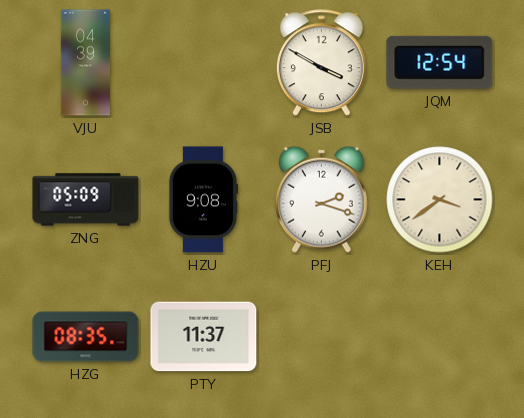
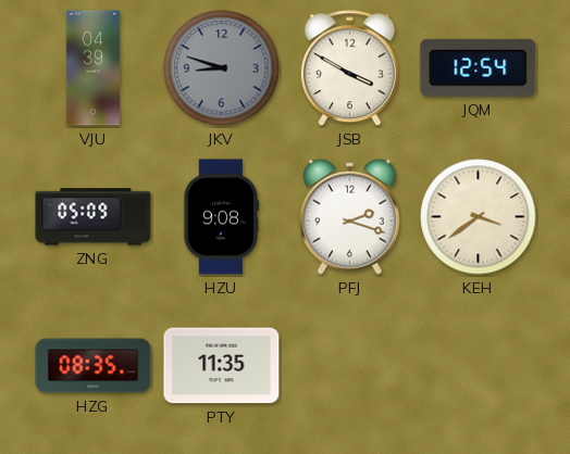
JKV: none -> 8:48 (222, 68)
PTY: 11:37 -> 11:35 (222, 366)
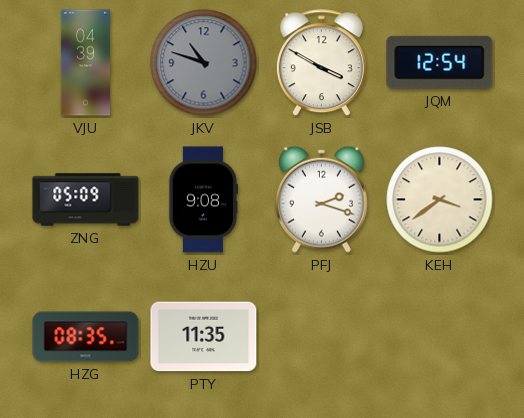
JKV: 8:48 -> 10:48 (204, 63)
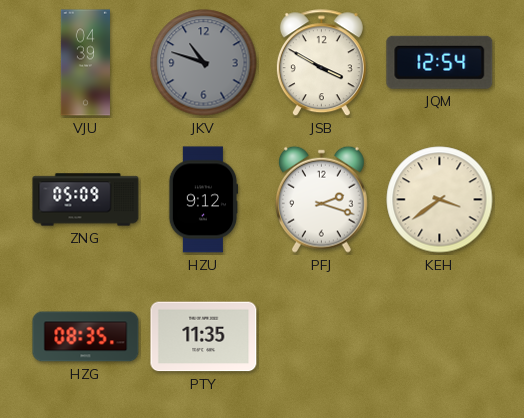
HZU: 9:08 -> 9:12 (203, 200)
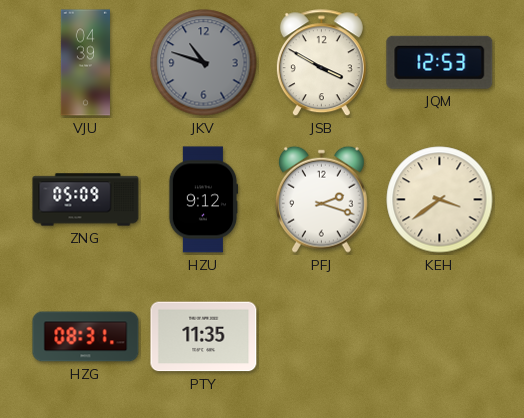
JQM: 12:54 -> 12:53 (440, 62)
HZG: 08:35 -> 08:31 (86, 337)
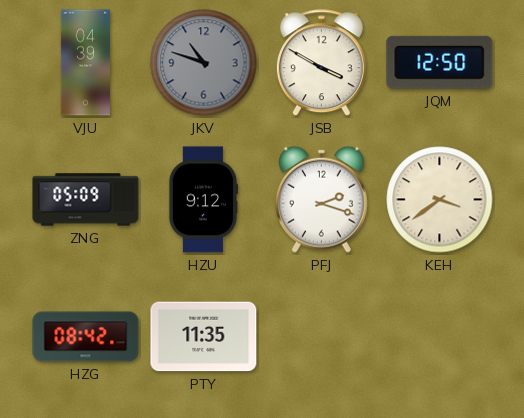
JQM: 12:53 -> 12:50 (440, 62)
HZG: 08:31 -> 08:42 (86, 337)
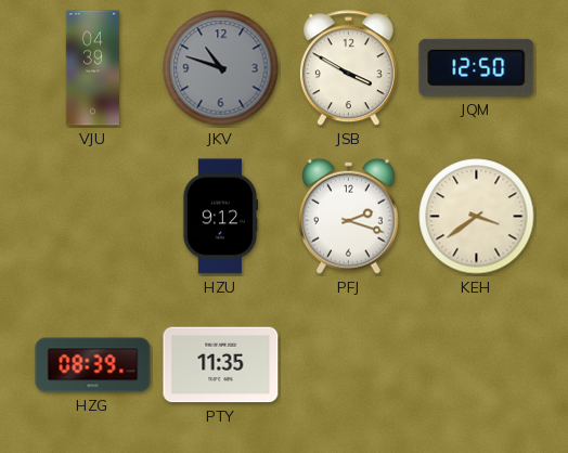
ZNG: 05:09 -> none (86, 200)
HZG: 08:42 -> 08:39 (93, 365)
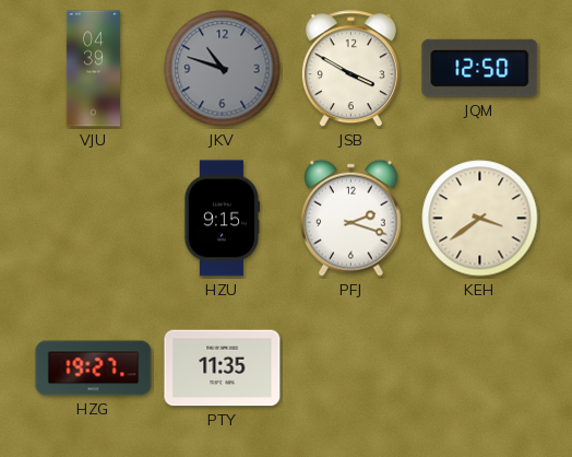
HZU: 9:12 -> 9:15 (222, 219)
HZG: 08:39 -> 19:27 (94, 368)
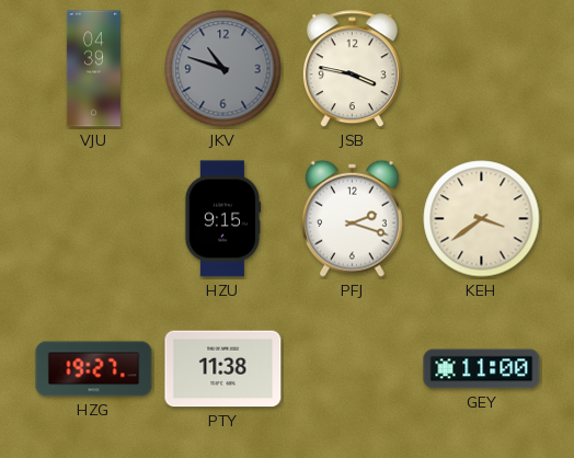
JSB: 3:50 -> 3:47 (352, 69)
JQM: 12:50 -> none (480, 68)
PTY: 11:35 -> 11:38 (223, 369)
GEY: none -> 11:00 (482, 369)
